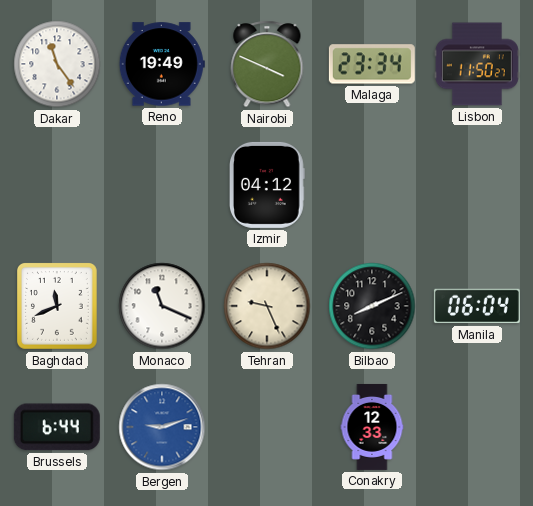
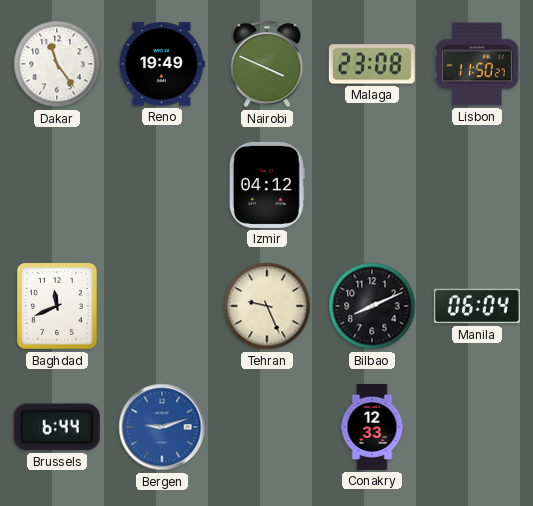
Malaga: 23:34 -> 23:08 (372, 64)
Monaco: 11:19 -> none (162, 306)
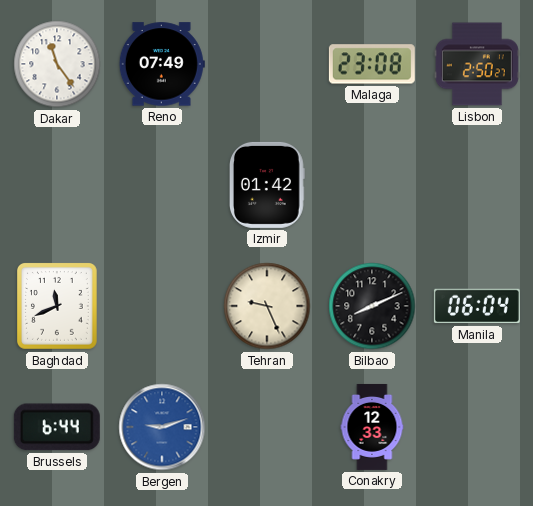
Reno: 19:49 -> 07:49 (162, 64)
Nairobi: 3:49 -> none (267, 64)
Lisbon: 11:50 -> 2:50 (477, 64)
Izmir: 04:12 -> 01:42 (267, 185)
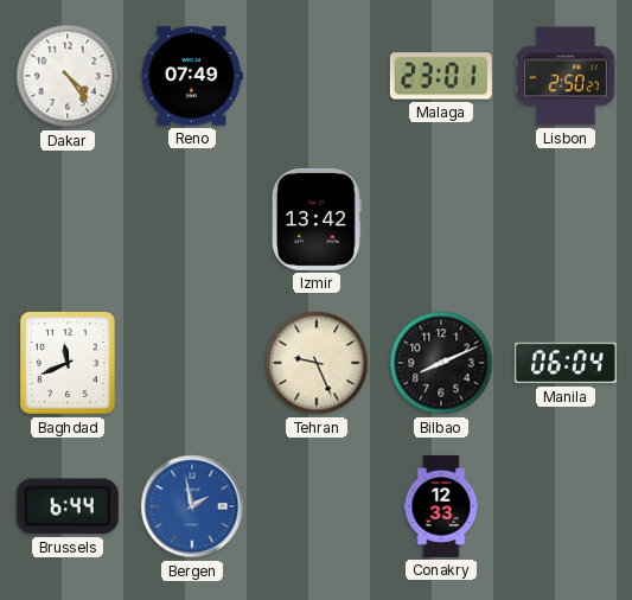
Dakar: 11:24 -> 4:24 (68, 76)
Malaga: 23:08 -> 23:01 (441, 76)
Izmir: 01:42 -> 13:42 (317, 219)
Bergen: 9:12 -> 1:58 (192, 506)
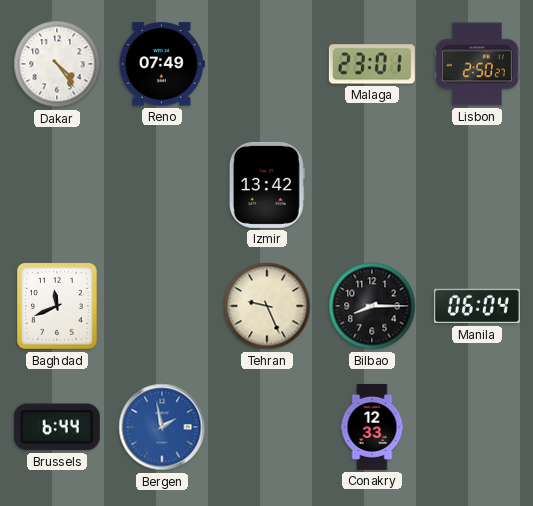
Bilbao: 8:11 -> 8:15 (372, 306)
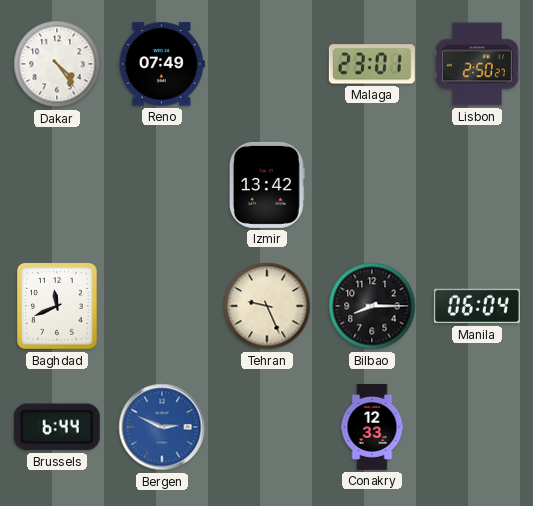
Bergen: 1:58 -> 2:49 (162, 427)
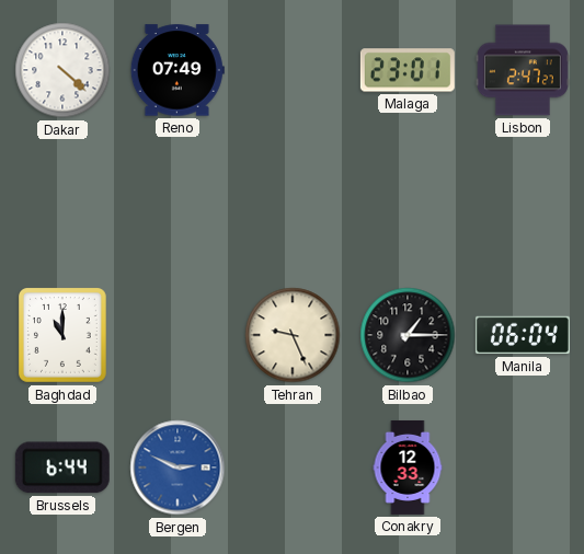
Dakar: 4:24 -> 4:22 (62, 70)
Lisbon: 2:50 -> 2:47 (523, 70)
Izmir: 13:42 -> none (267, 185)
Baghdad: 11:41 -> 11:00 (64, 336)
Bilbao: 8:15 -> 1:15 (408, 335)
